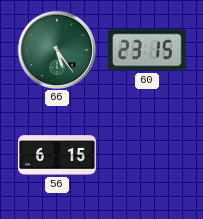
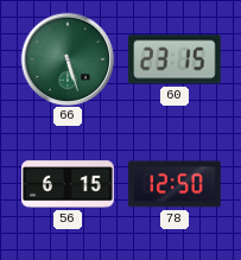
66: 5:24 -> 5:27 (68, 59)
78: none -> 12:50 (175, 184)
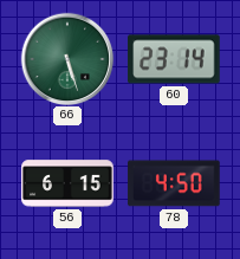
60: 23:15 -> 23:14 (174, 59)
78: 12:50 -> 4:50 (174, 183)
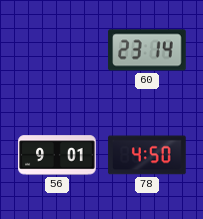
66: 5:27 -> none (67, 59)
56: 6:15 -> 9:01 (57, 155)
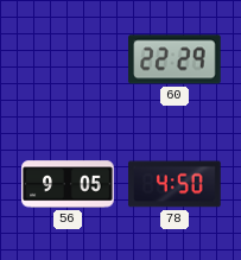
60: 23:14 -> 22:29 (175, 59)
56: 9:01 -> 9:05 (68, 184)
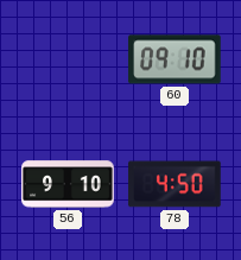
60: 22:29 -> 09:10 (175, 59)
56: 9:05 -> 9:10 (68, 184)
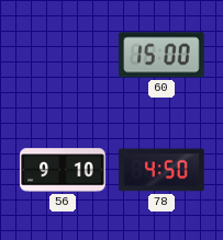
60: 09:10 -> 15:00 (161, 55)
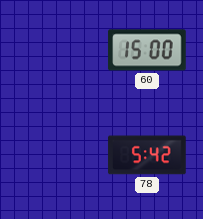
56: 9:10 -> none (63, 170)
78: 4:50 -> 5:42 (147, 155)
